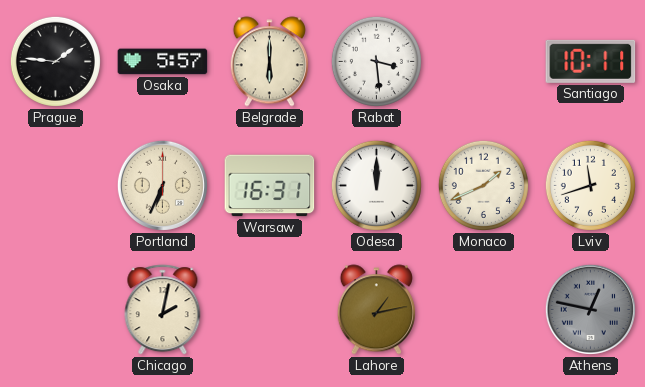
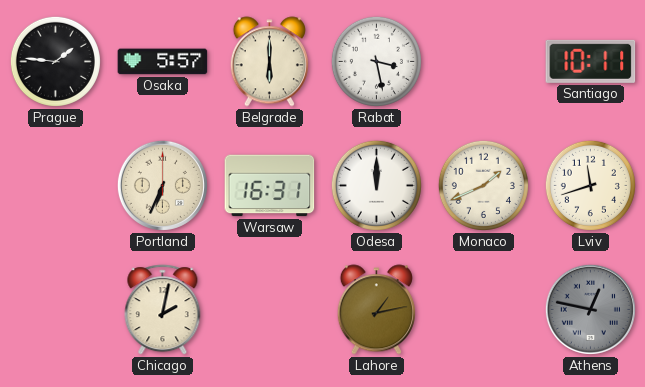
Rabat: 3:29 -> 3:28 (376, 61)
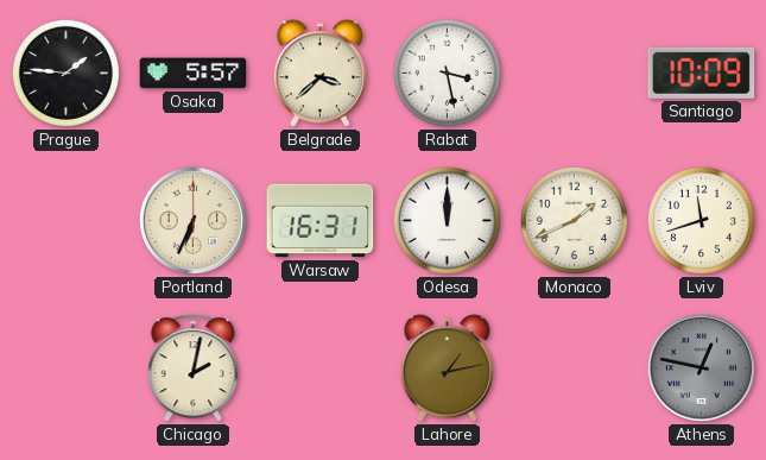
Belgrade: 6:00 -> 3:38 (319, 74)
Santiago: 10:11 -> 10:09 (702, 73)
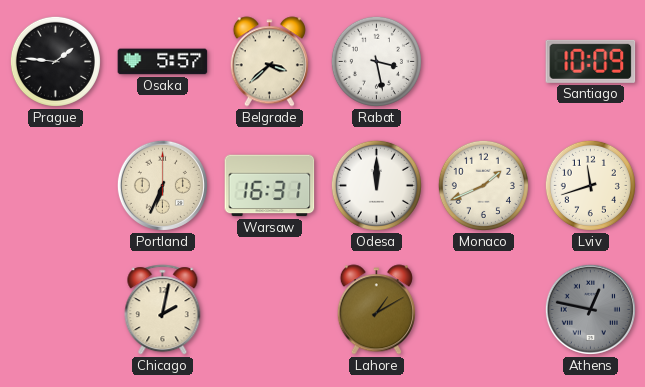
Lahore: 1:13 -> 1:10 (376, 310)
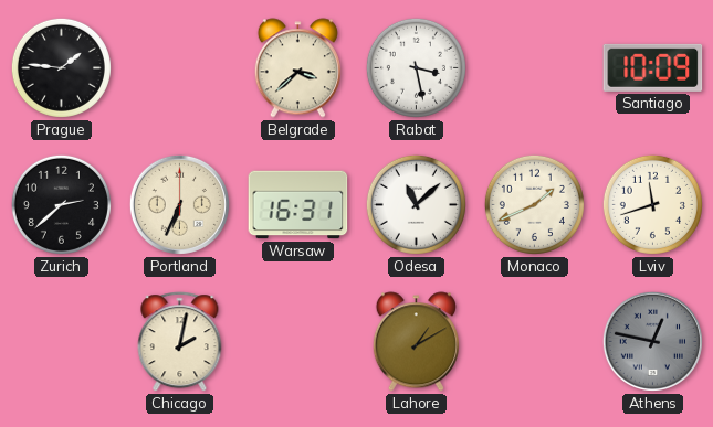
Osaka: 5:57 -> none (163, 62)
Zurich: none -> 2:38 (61, 204)
Odesa: 12:00 -> 11:08 (416, 204)
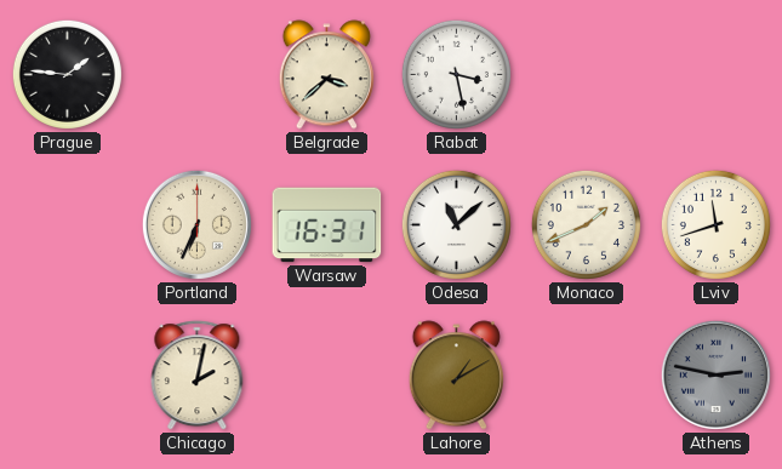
Santiago: 10:09 -> none (653, 67)
Zurich: 2:38 -> none (61, 204)
Athens: 12:47 -> 2:47 (715, 374)
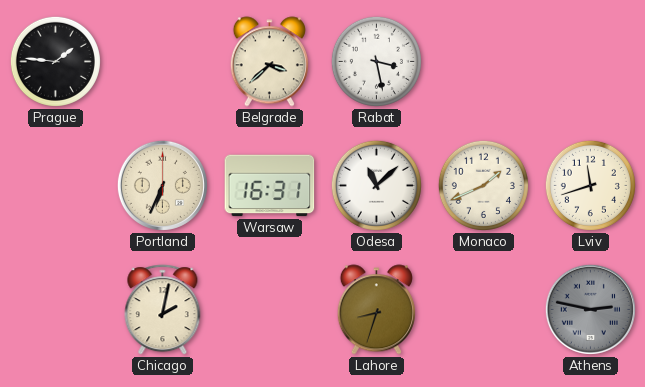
Lahore: 1:10 -> 8:33 (376, 310)
